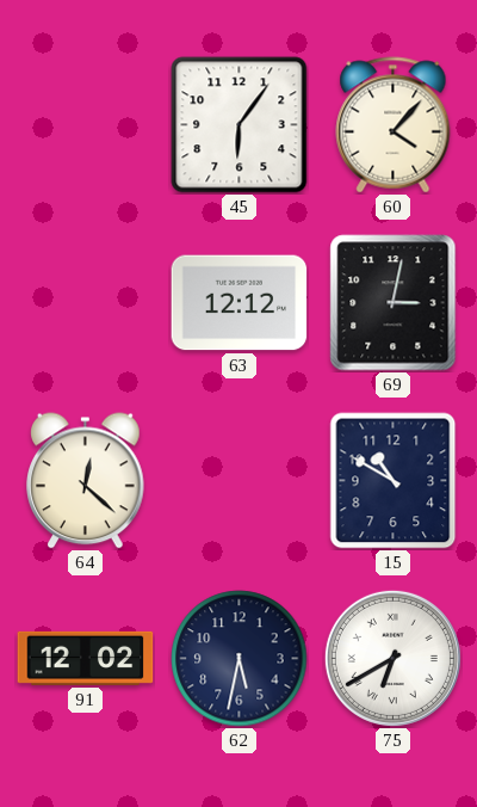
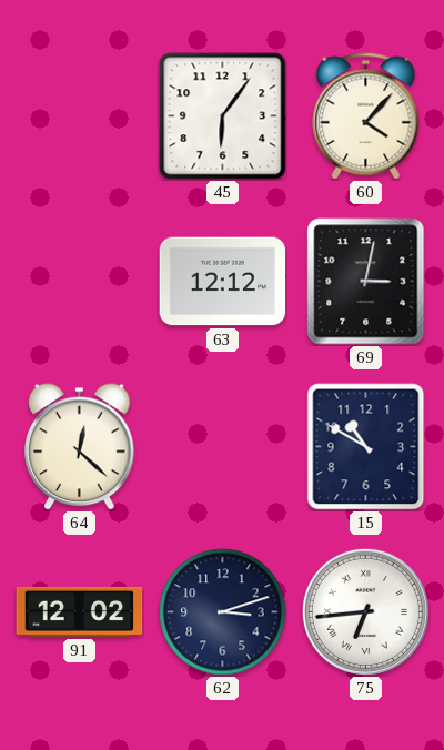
62: 5:32 -> 3:12 (223, 612)
75: 6:40 -> 6:44 (365, 611)
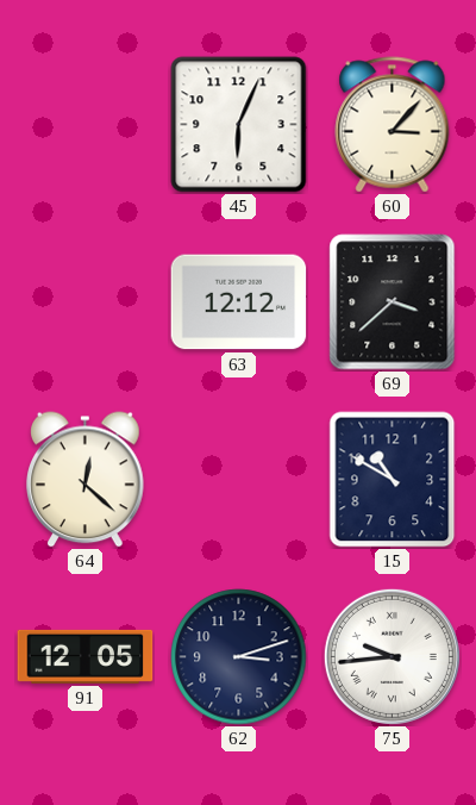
45: 6:06 -> 6:04 (239, 125)
60: 4:07 -> 3:07 (393, 125)
69: 3:02 -> 3:38 (393, 302)
91: 12:02 -> 12:05 (86, 656)
75: 6:44 -> 9:44 (392, 656)
